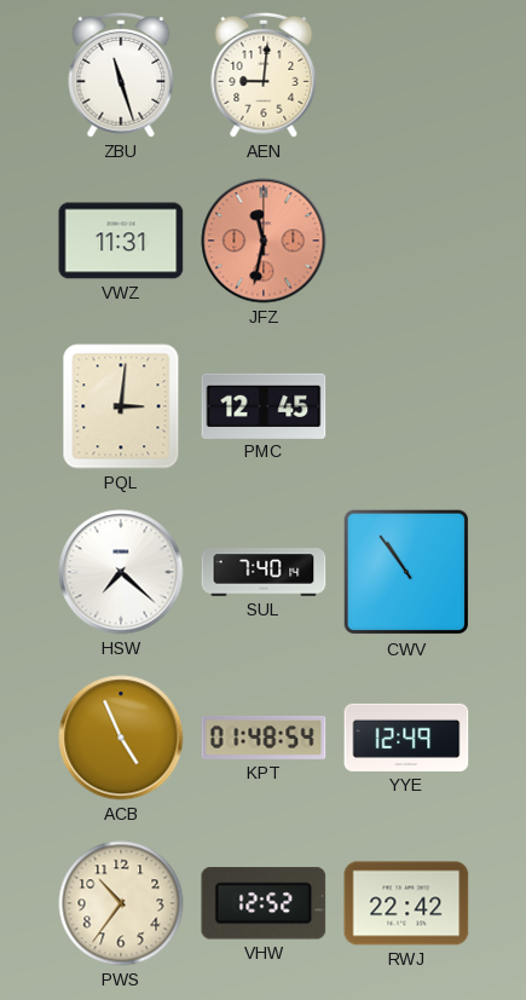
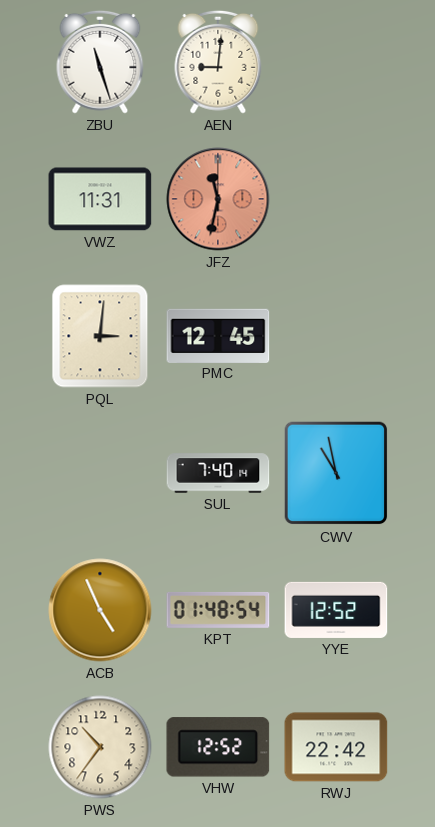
HSW: 7:22 -> none (121, 572)
CWV: 10:54 -> 10:58 (336, 473)
YYE: 12:49 -> 12:52 (336, 610)
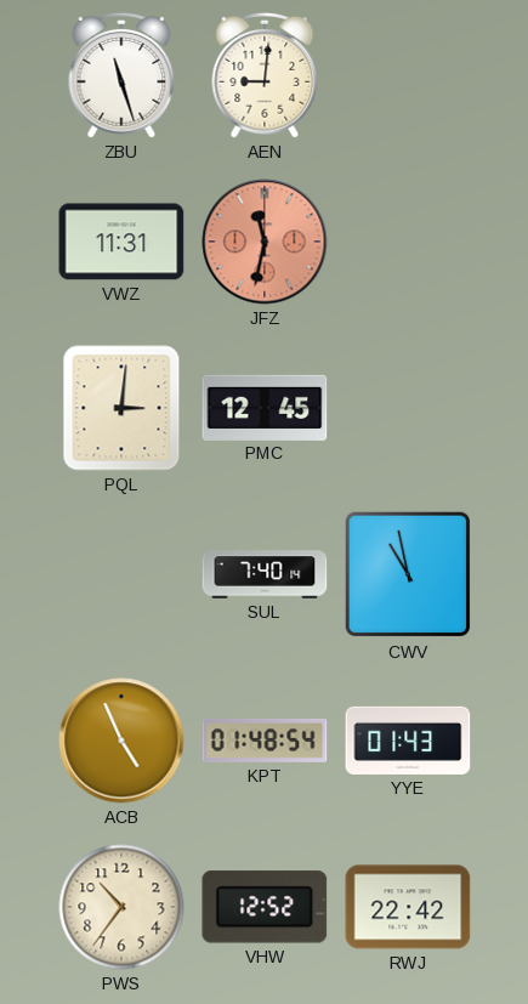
YYE: 12:52 -> 01:43 (408, 741)
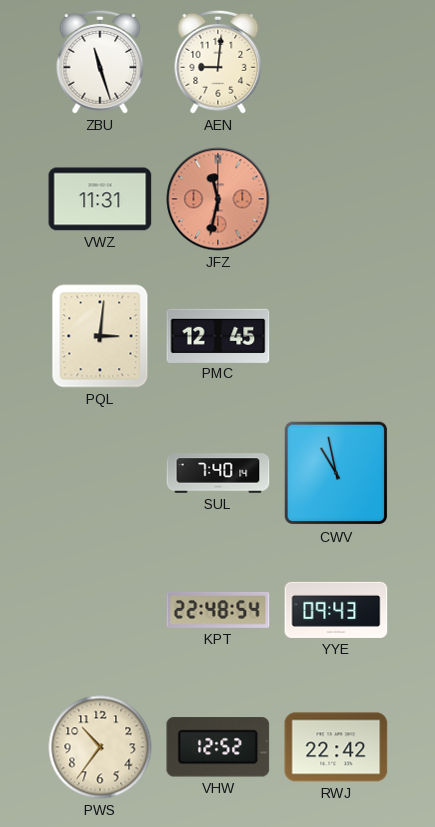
ACB: 4:56 -> none (121, 741)
KPT: 01:48 -> 22:48 (218, 610)
YYE: 01:43 -> 09:43 (336, 610)
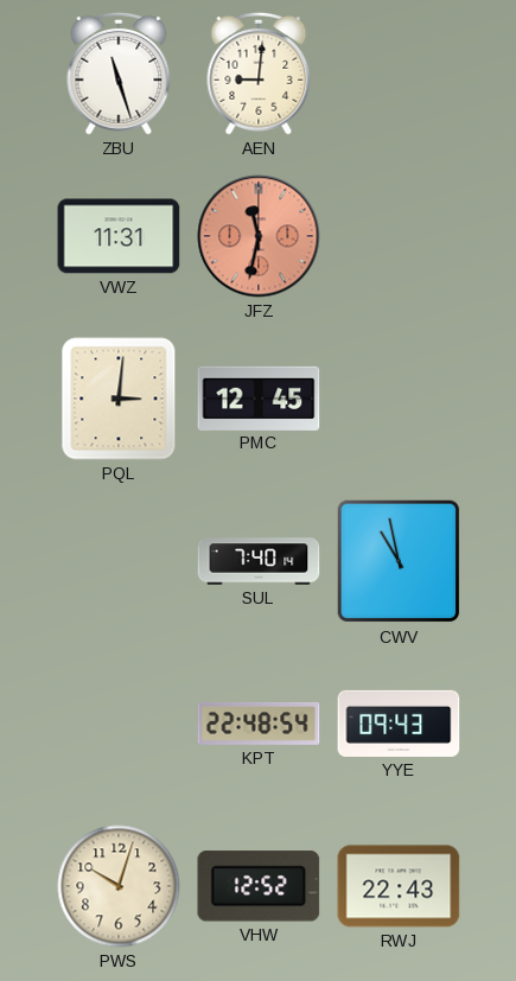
PWS: 10:36 -> 10:03 (119, 886)
RWJ: 22:42 -> 22:43 (399, 886)
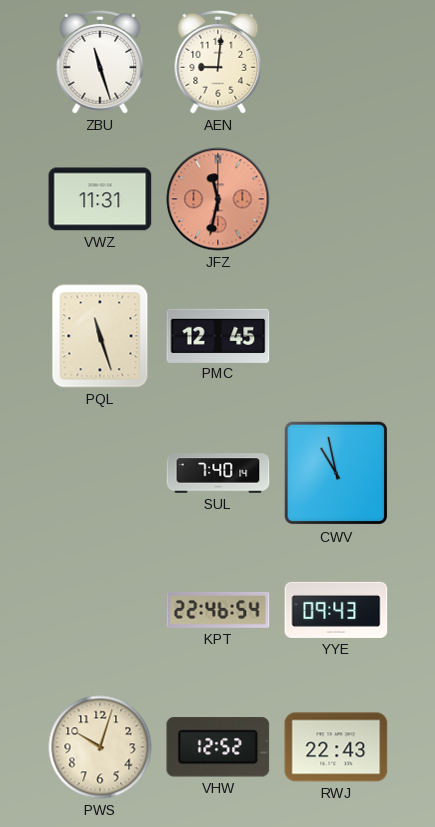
PQL: 3:01 -> 11:27 (100, 336)
KPT: 22:48 -> 22:46 (218, 610)
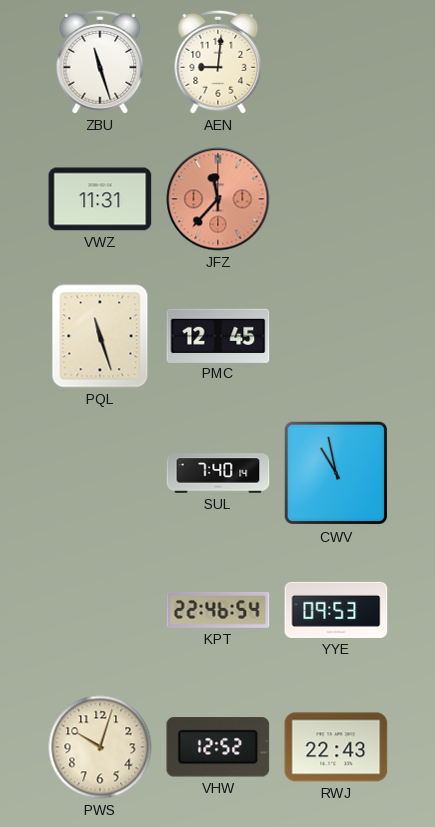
JFZ: 11:32 -> 11:37 (218, 199)
YYE: 09:43 -> 09:53 (336, 610)
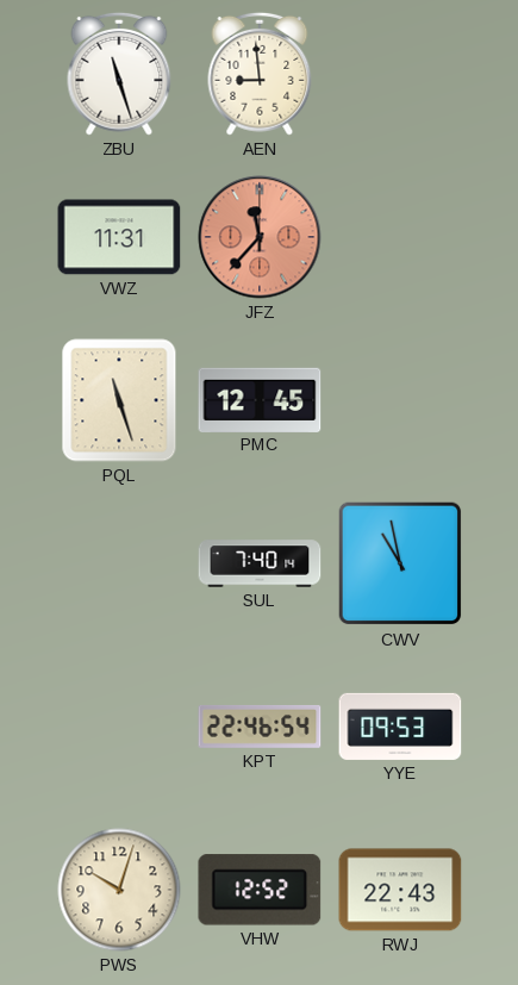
AEN: 9:01 -> 8:59 (260, 74)
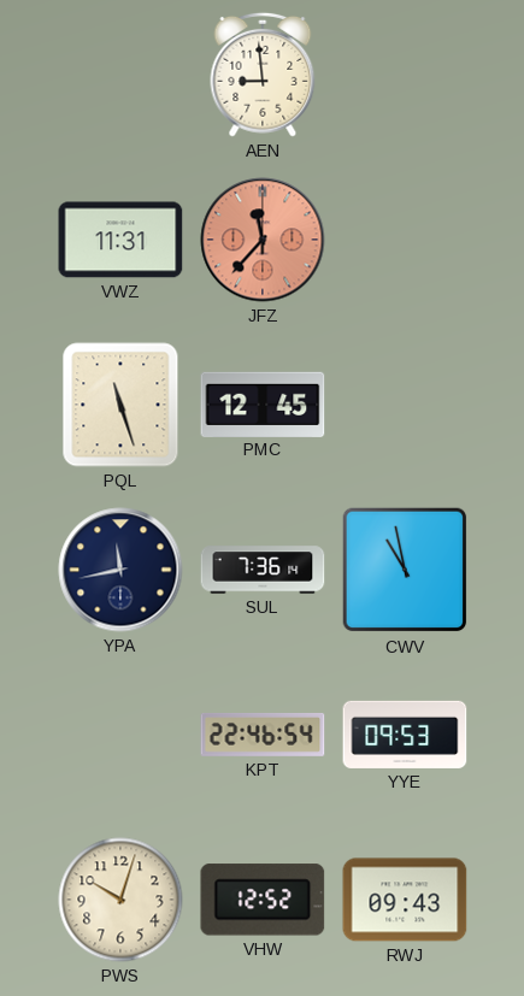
ZBU: 11:27 -> none (119, 74)
YPA: none -> 11:43 (120, 570)
SUL: 7:40 -> 7:36 (263, 570)
RWJ: 22:43 -> 09:43 (405, 900)
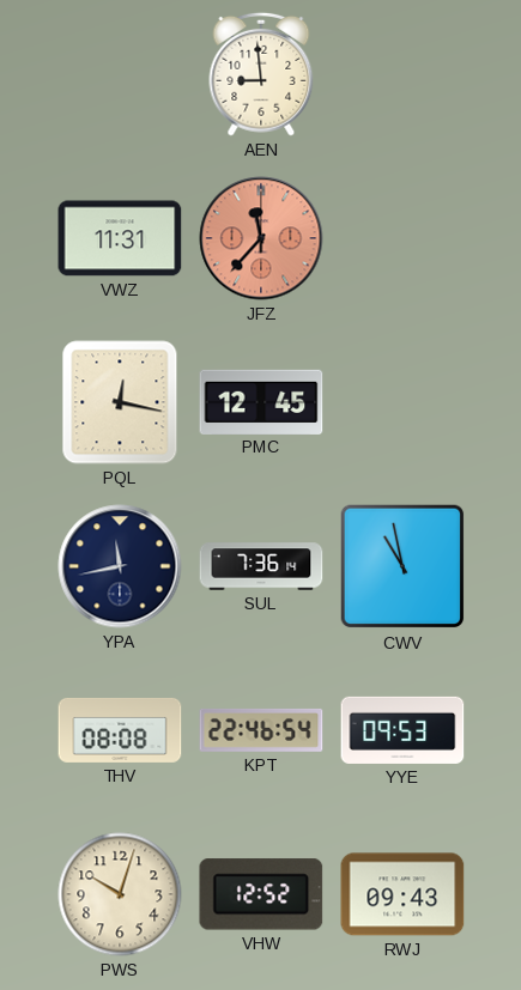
PQL: 11:27 -> 12:17 (120, 402)
THV: none -> 08:08 (120, 730)
